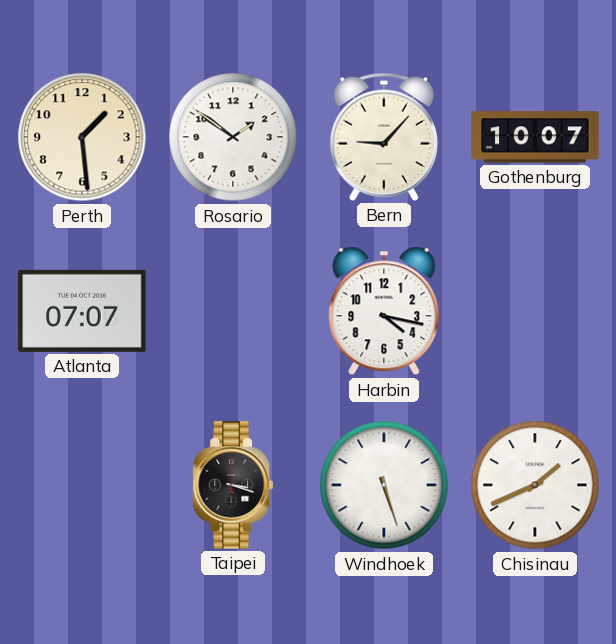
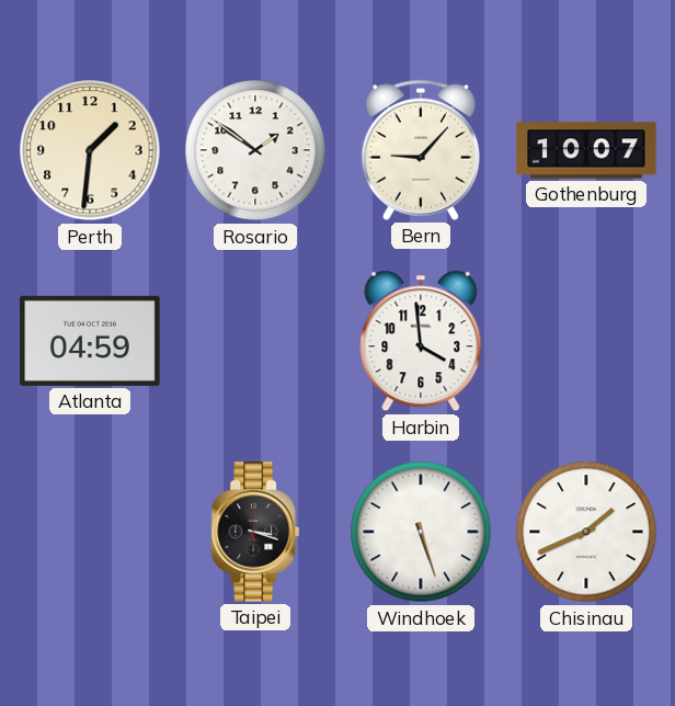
Perth: 1:29 -> 1:31 (90, 150)
Atlanta: 07:07 -> 04:59 (90, 341)
Harbin: 4:17 -> 3:59 (421, 341)
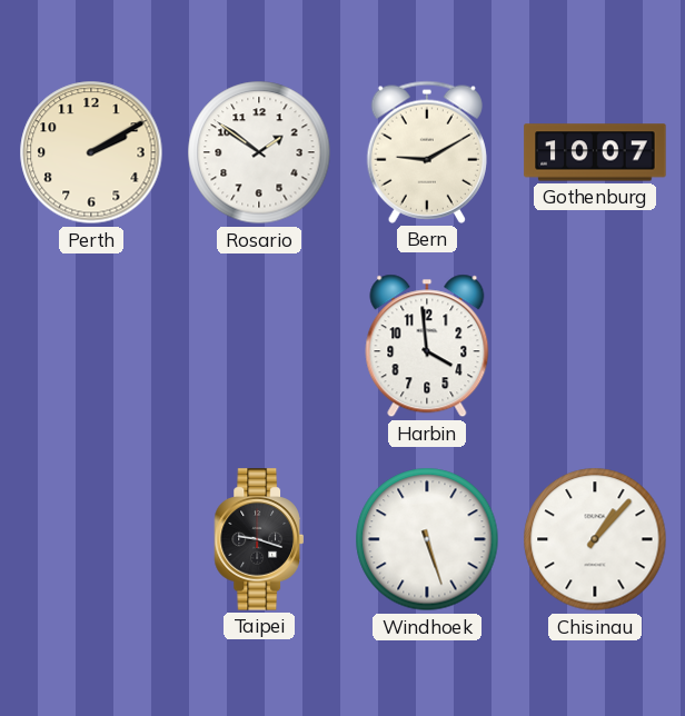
Perth: 1:31 -> 2:10 (91, 152)
Bern: 9:07 -> 9:10 (427, 152)
Atlanta: 04:59 -> none (90, 341)
Taipei: 3:18 -> 9:18 (259, 539)
Chisinau: 1:41 -> 1:07 (595, 539)
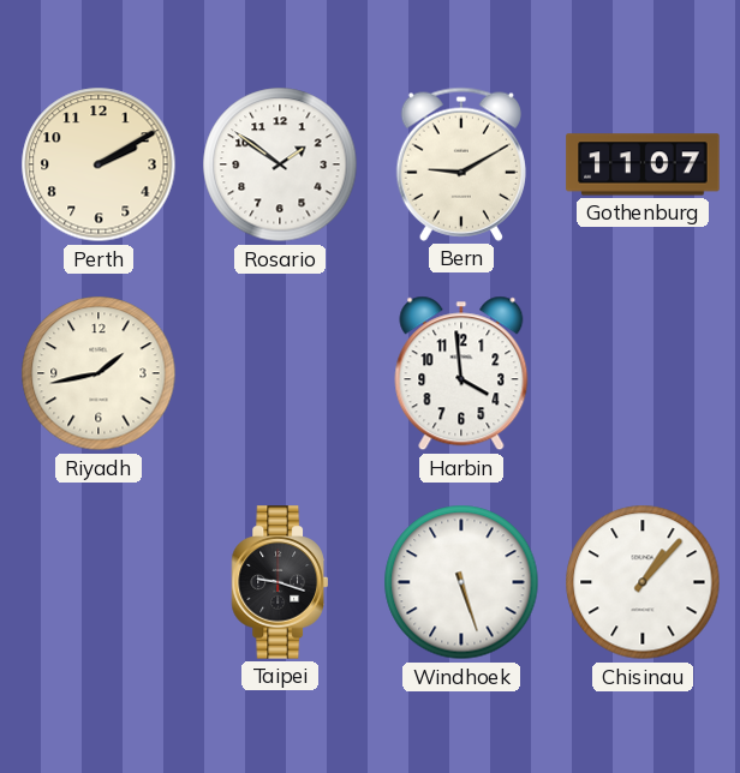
Gothenburg: 10:07 -> 11:07 (643, 164)
Riyadh: none -> 1:43 (99, 373)
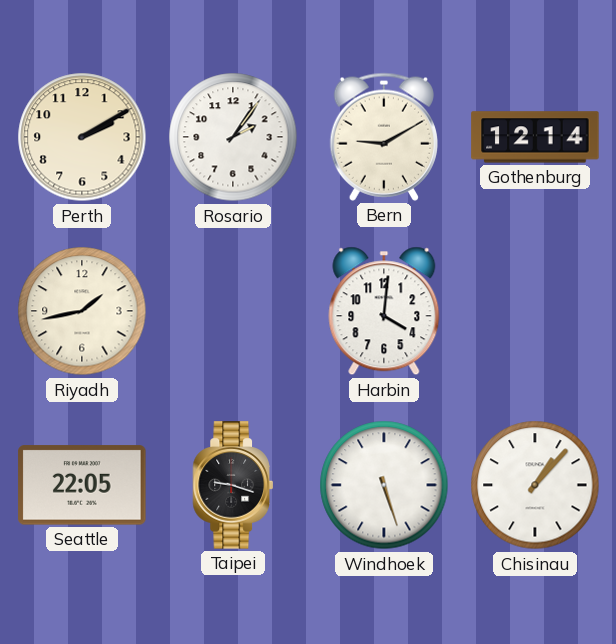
Rosario: 1:51 -> 2:06 (233, 137)
Gothenburg: 11:07 -> 12:14 (535, 137)
Harbin: 3:59 -> 4:01 (384, 311)
Seattle: none -> 22:05 (82, 485)
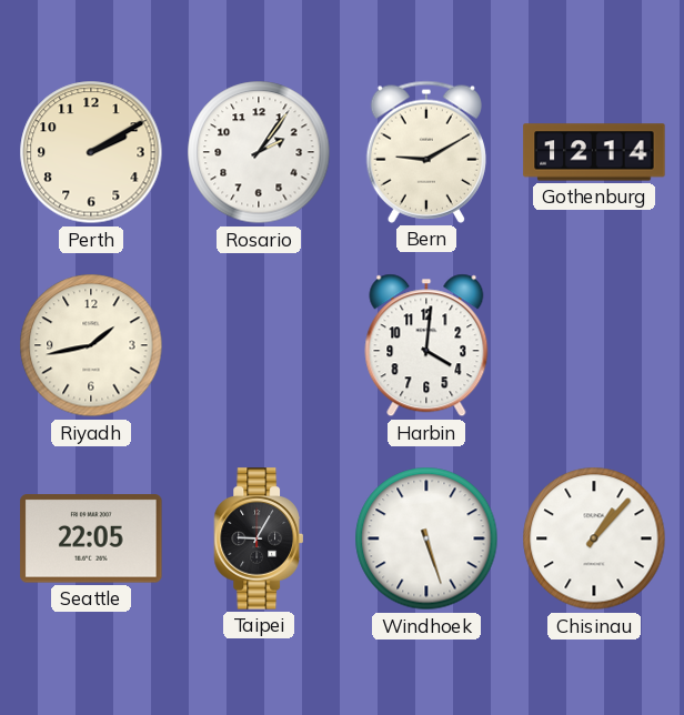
Taipei: 9:18 -> 9:05 (259, 538)
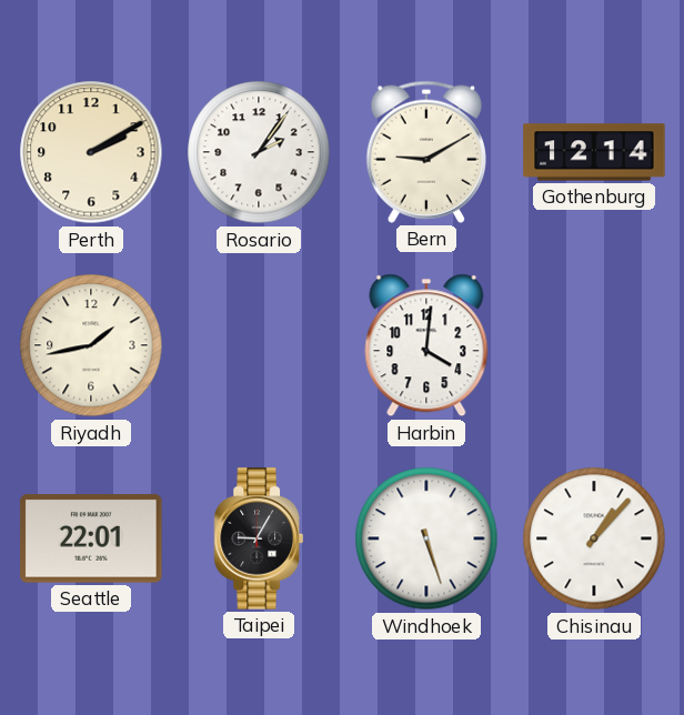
Seattle: 22:05 -> 22:01 (91, 538)
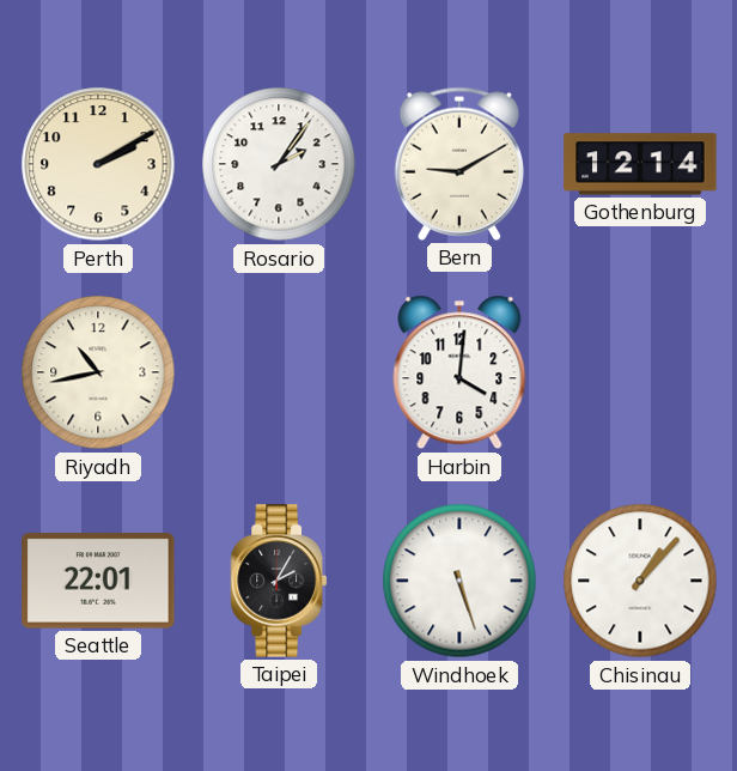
Riyadh: 1:43 -> 10:43 (98, 372)
Taipei: 9:05 -> 2:05 (279, 581)
